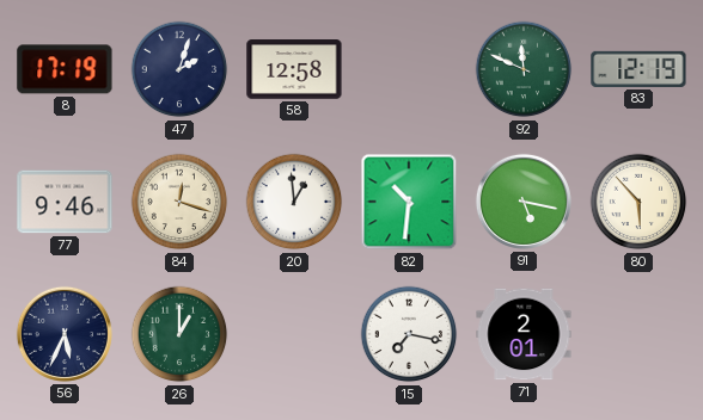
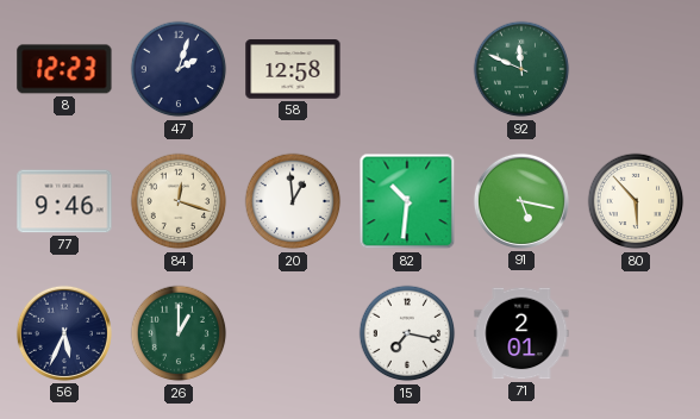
8: 17:19 -> 12:23 (64, 69)
83: 12:19 -> none (638, 69)
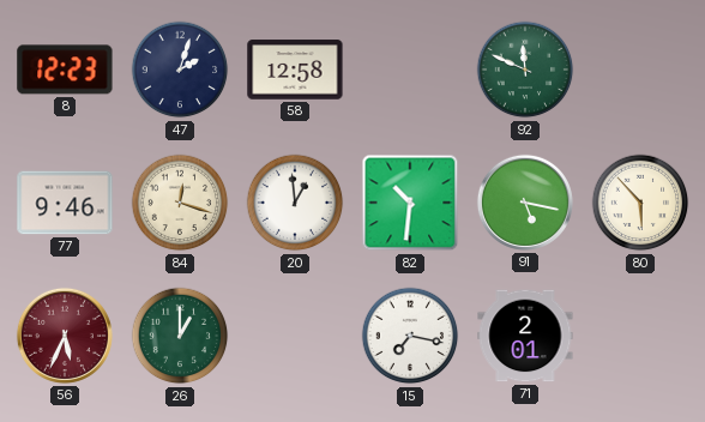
56 dial: navy -> burgundy (65, 336)
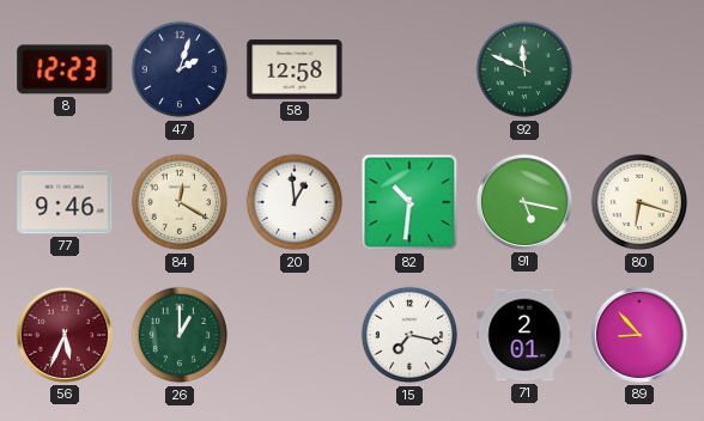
84: 12:18 -> 12:20 (180, 202)
80: 5:53 -> 6:18 (639, 202)
89: none -> 8:53 (639, 335)
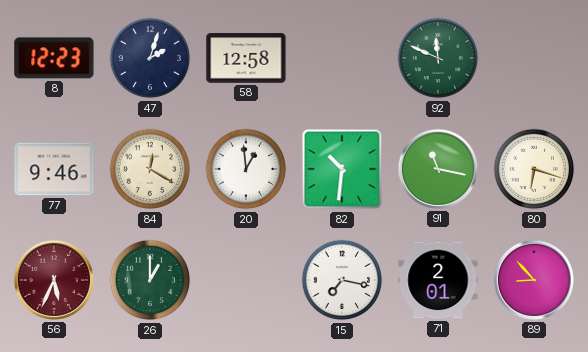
91: 5:17 -> 11:17 (438, 169)
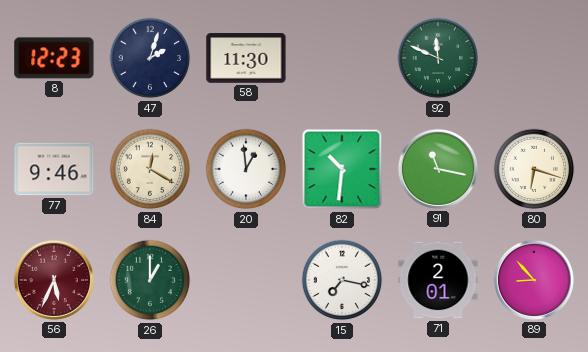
58: 12:58 -> 11:30 (246, 58)
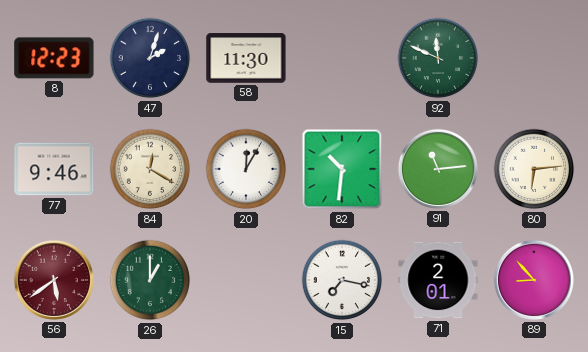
20: 12:59 -> 12:05 (246, 169)
91: 11:17 -> 11:14 (438, 169)
80: 6:18 -> 6:14 (534, 169)
56: 5:34 -> 5:39 (54, 280)
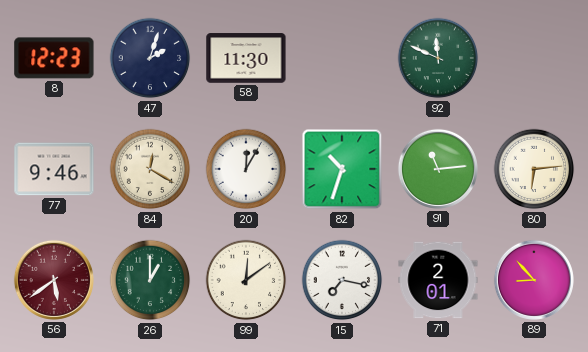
82: 10:31 -> 10:33 (342, 169)
99: none -> 12:09 (246, 280)
